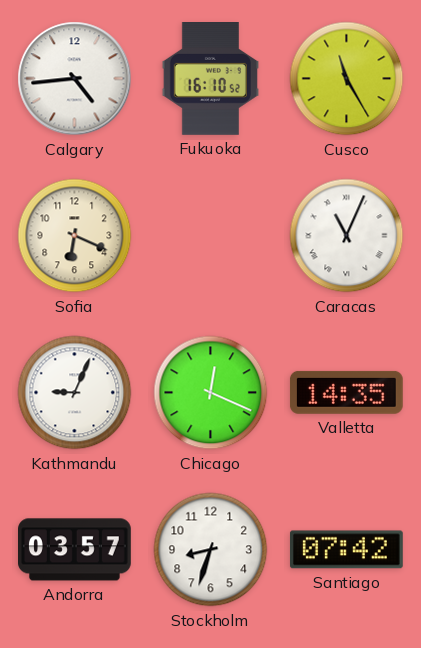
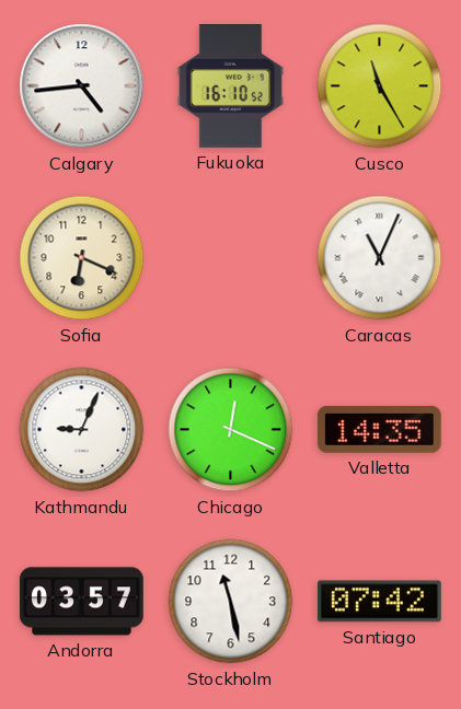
Stockholm: 8:33 -> 11:28 (231, 602)
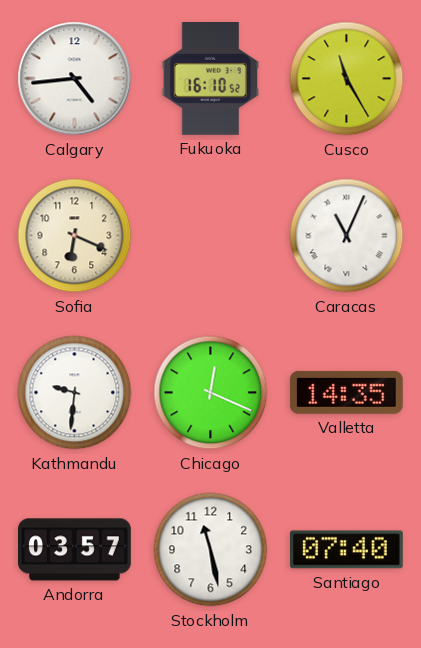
Kathmandu: 9:04 -> 9:31 (75, 393)
Santiago: 07:42 -> 07:40 (346, 550)
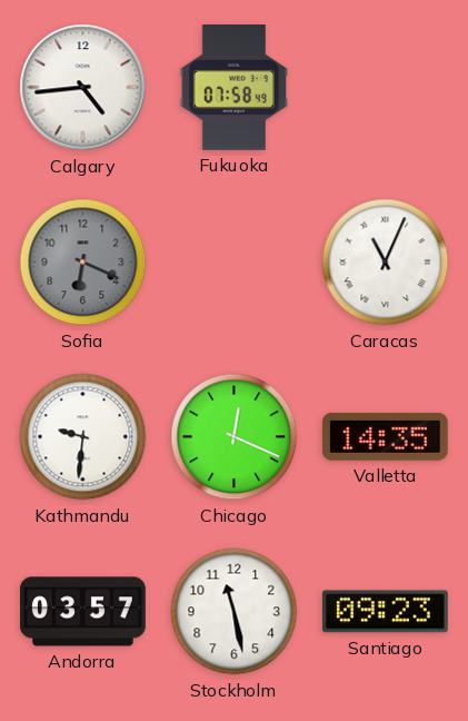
Fukuoka: 16:10 -> 07:58 (233, 88)
Cusco: 11:25 -> none (347, 79)
Sofia dial: cream -> grey (83, 263)
Santiago: 07:40 -> 09:23 (385, 612)
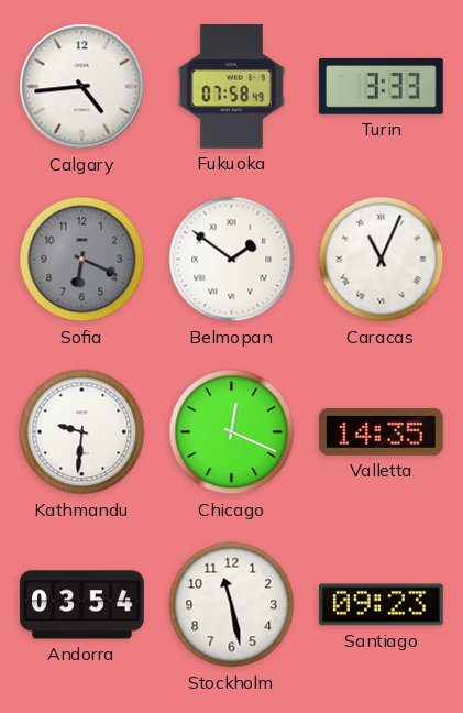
Turin: none -> 3:33 (381, 87)
Belmopan: none -> 1:51 (232, 260)
Andorra: 03:57 -> 03:54 (82, 605)
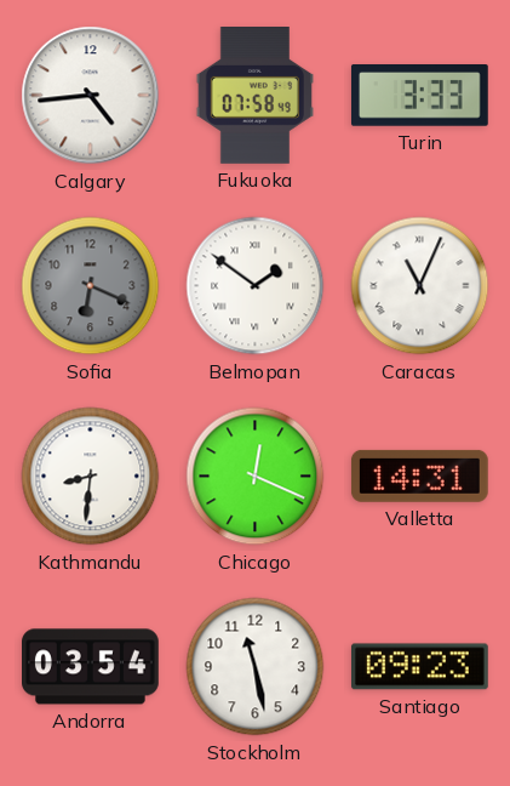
Kathmandu: 9:31 -> 8:31 (91, 477)
Valletta: 14:35 -> 14:31 (419, 475)
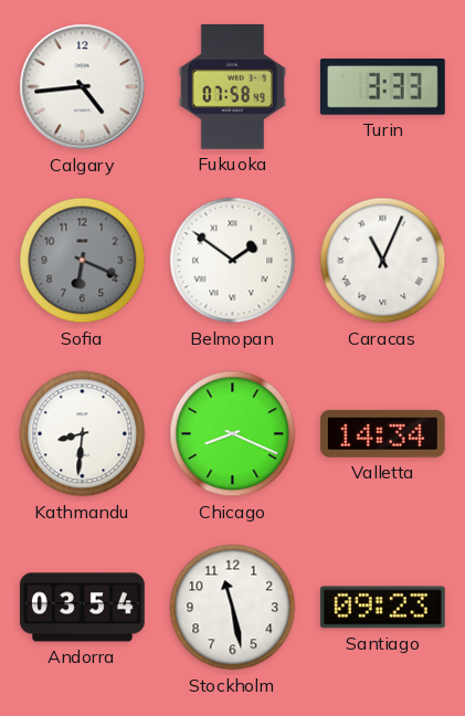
Chicago: 12:19 -> 8:19 (233, 434)
Valletta: 14:31 -> 14:34 (382, 433)
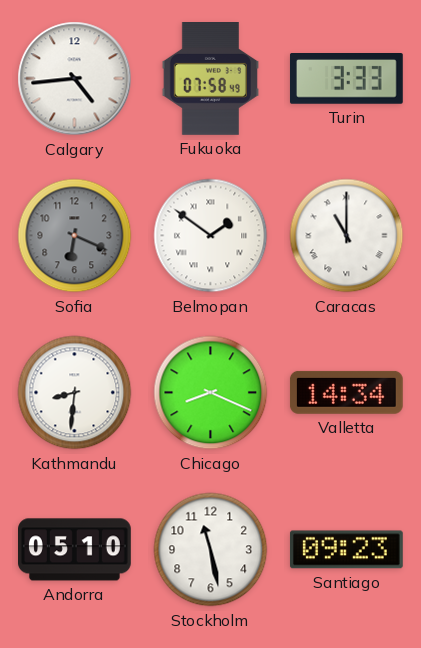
Caracas: 11:04 -> 11:00 (347, 236)
Andorra: 03:54 -> 05:10 (75, 550)
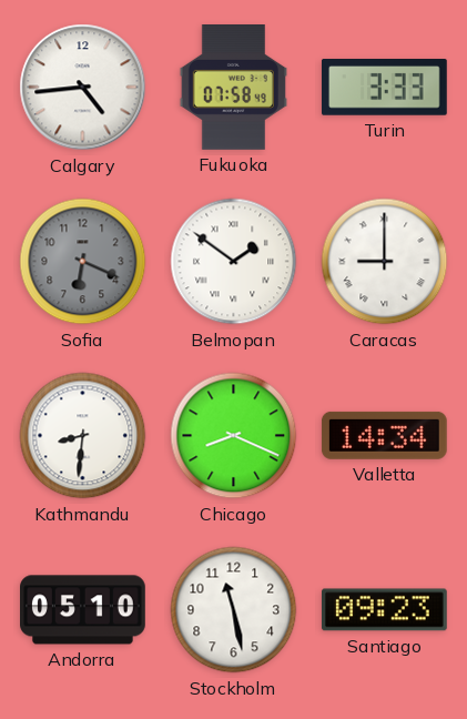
Caracas: 11:00 -> 9:00 (385, 262)
